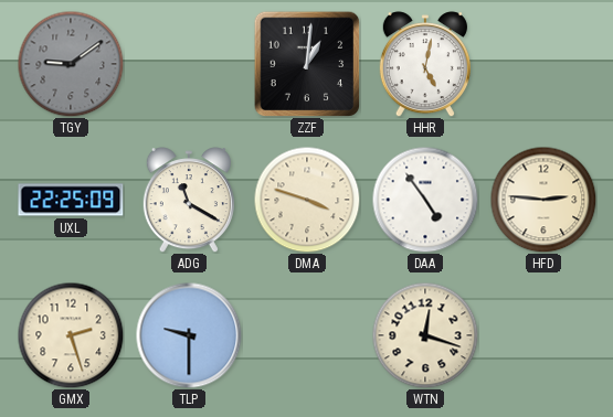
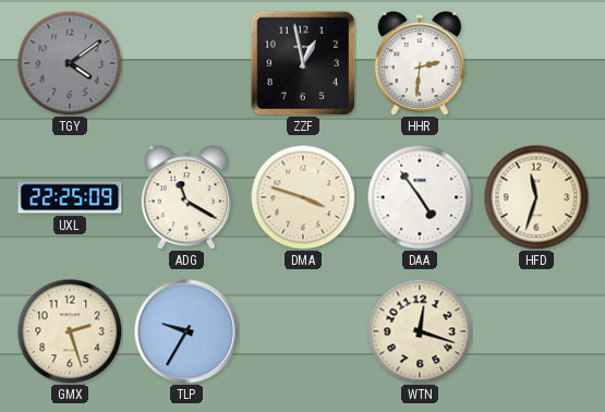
TGY: 9:09 -> 4:09 (70, 63)
ZZF: 1:01 -> 12:58 (303, 63)
HHR: 5:02 -> 2:31 (420, 63)
HFD: 2:46 -> 11:33 (536, 197)
TLP: 9:30 -> 9:35 (186, 331)
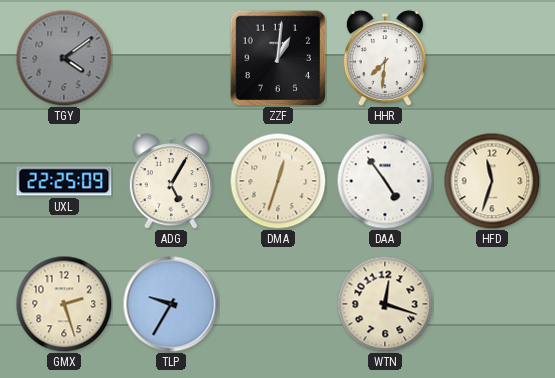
ZZF: 12:58 -> 1:01 (278, 58)
HHR: 2:31 -> 7:31 (385, 58)
ADG: 11:20 -> 5:05 (171, 181)
DMA: 3:48 -> 12:33 (278, 181)
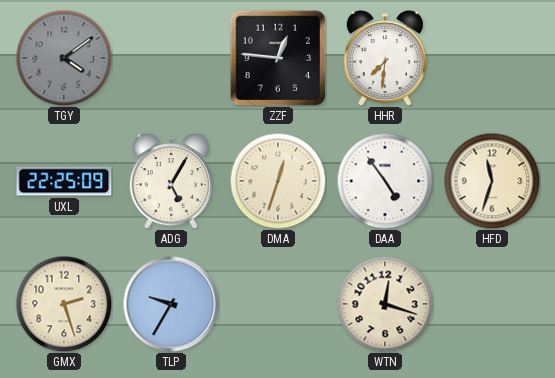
ZZF: 1:01 -> 12:46 (278, 58)
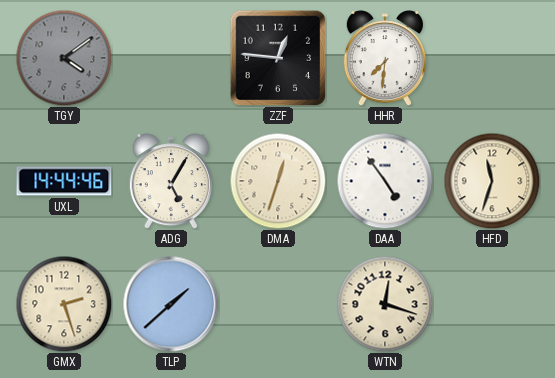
UXL: 22:25 -> 14:44 (64, 181)
TLP: 9:35 -> 1:38 (171, 304)
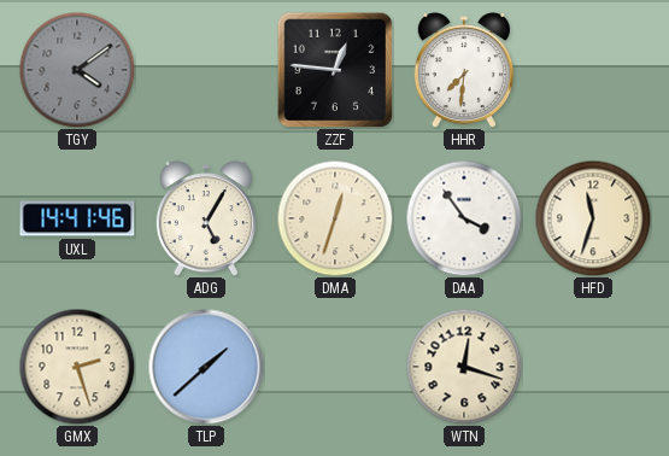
UXL: 14:44 -> 14:41 (77, 218)
DAA: 4:54 -> 3:54 (464, 218)
